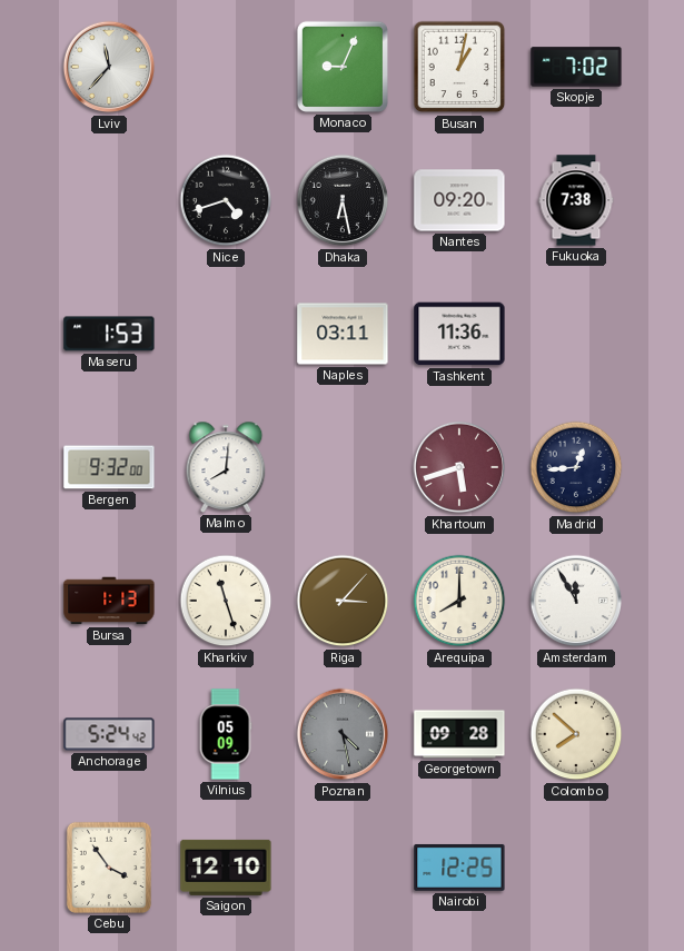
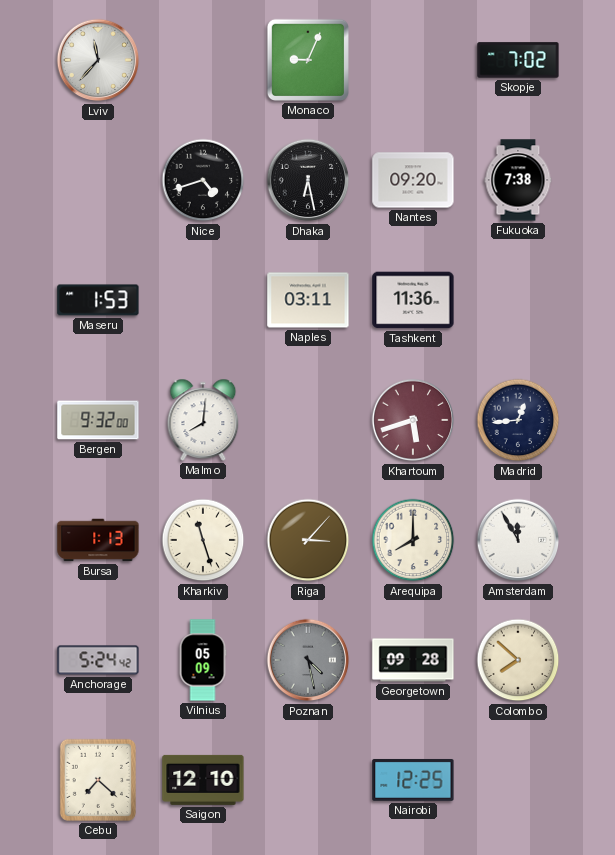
Busan: 1:02 -> none (459, 67)
Cebu: 3:54 -> 7:22 (98, 780)
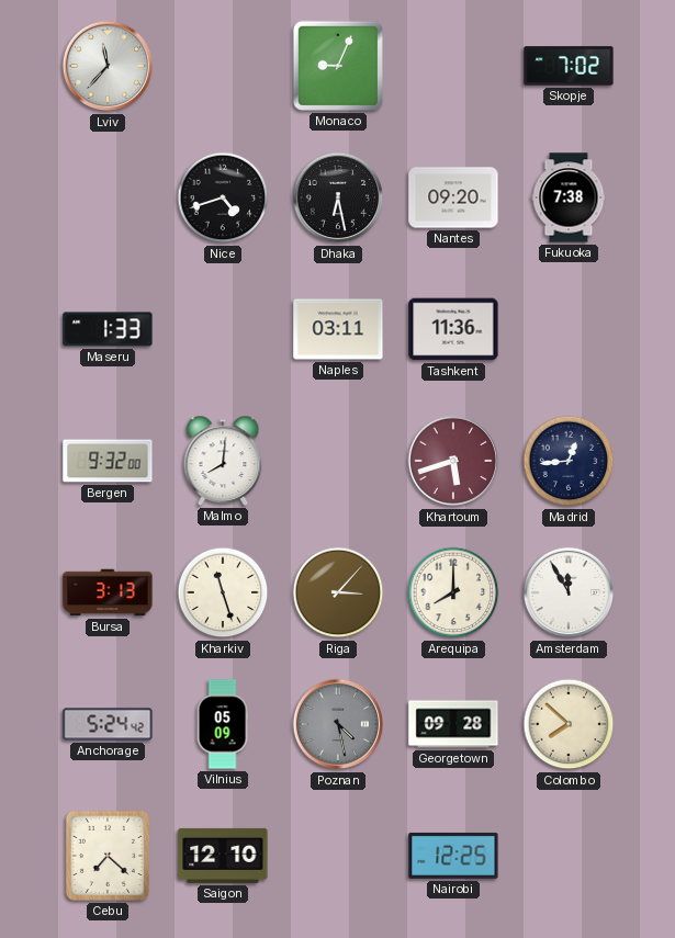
Maseru: 1:53 -> 1:33 (108, 329)
Bursa: 1:13 -> 3:13 (108, 592)
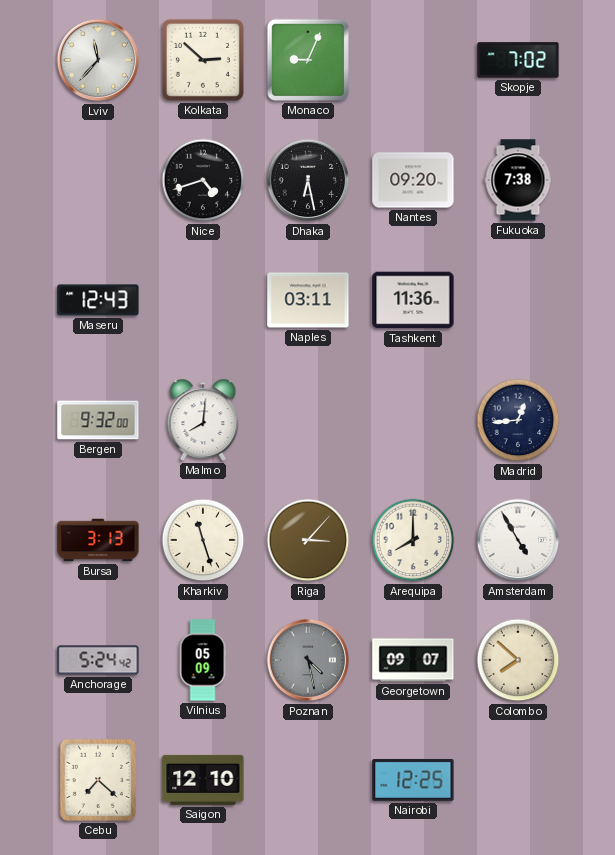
Kolkata: none -> 2:52 (203, 60)
Maseru: 1:33 -> 12:43 (98, 300)
Khartoum: 5:42 -> none (453, 461)
Amsterdam: 11:55 -> 4:55 (518, 540)
Georgetown: 09:28 -> 09:07 (413, 660)
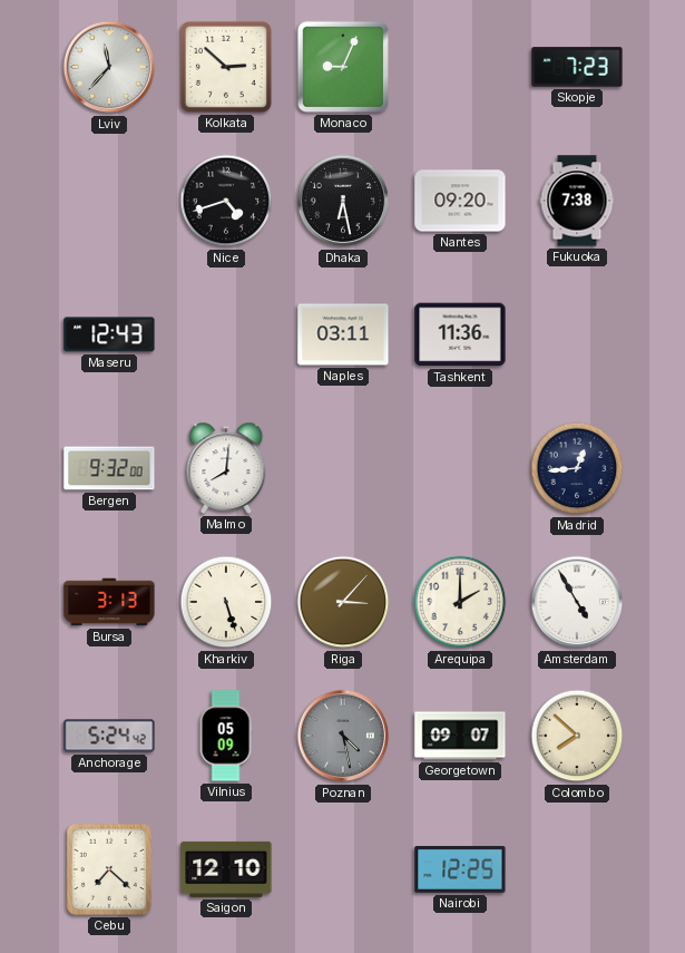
Skopje: 7:02 -> 7:23 (577, 67)
Kharkiv: 11:27 -> 5:27 (226, 602)
Arequipa: 8:00 -> 2:00 (460, 602)
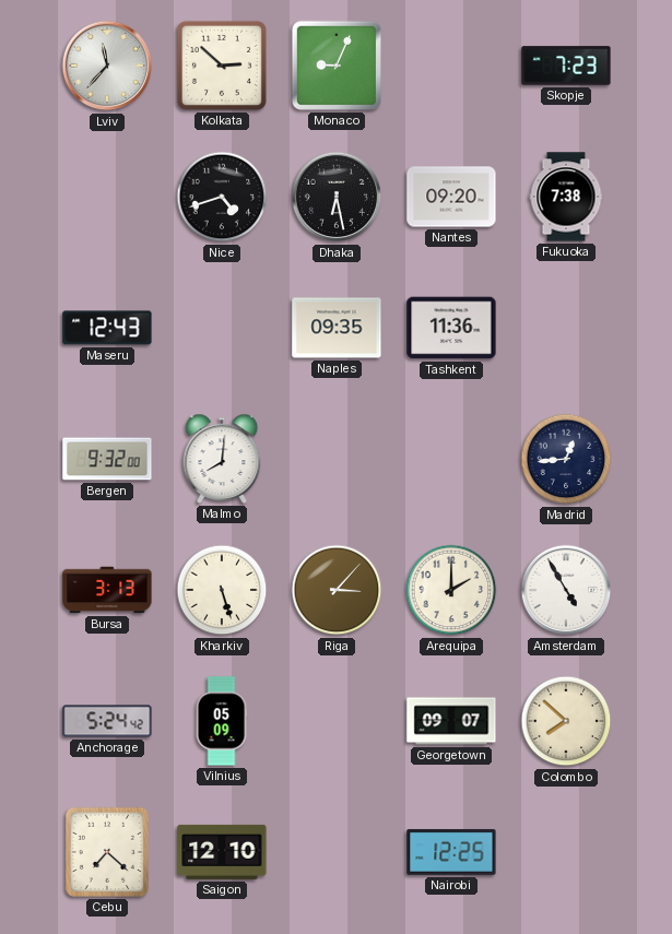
Naples: 03:11 -> 09:35 (337, 328)
Poznan: 4:28 -> none (343, 736)
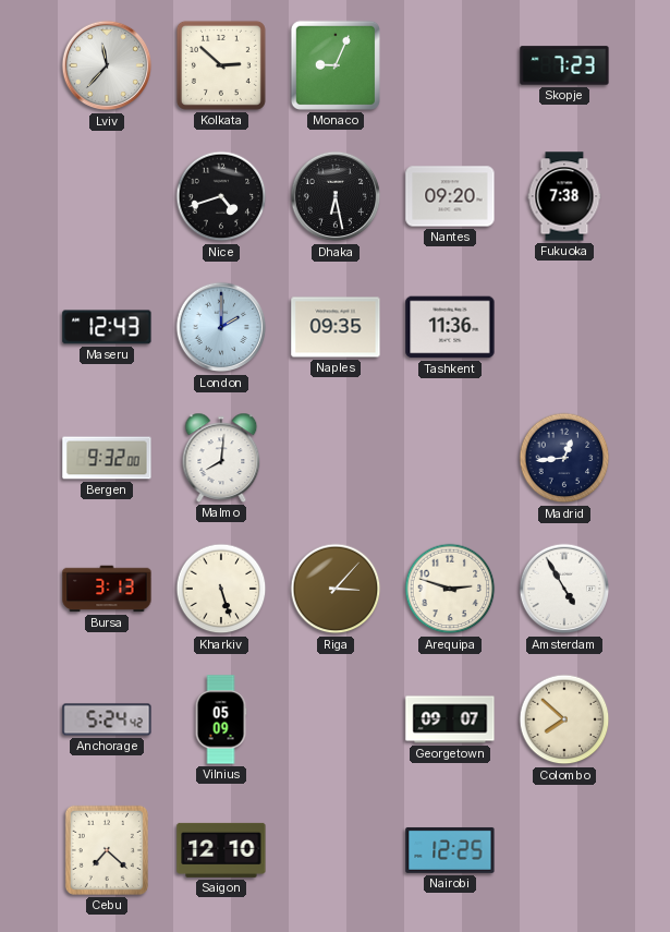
London: none -> 2:00 (221, 327)
Arequipa: 2:00 -> 2:48 (450, 589)
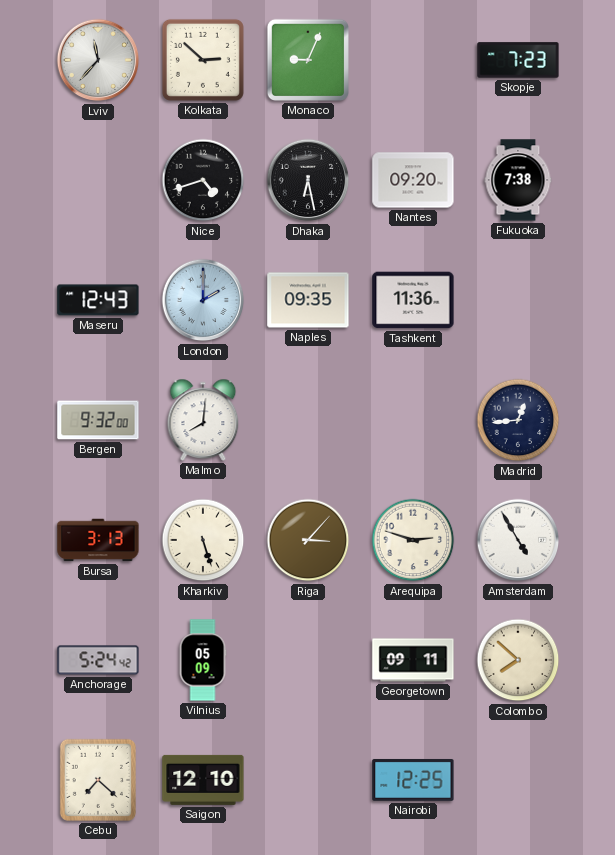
Georgetown: 09:07 -> 09:11 (413, 660)
